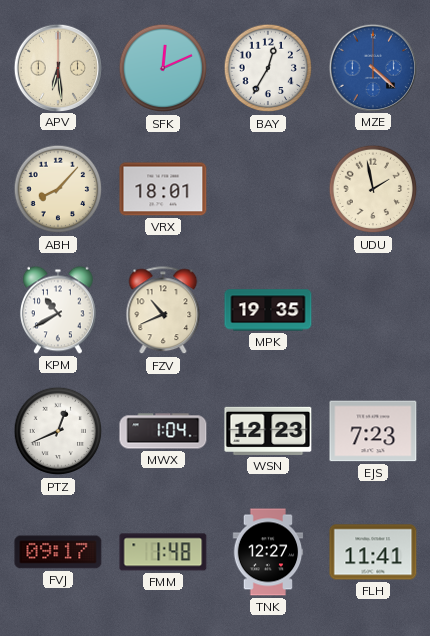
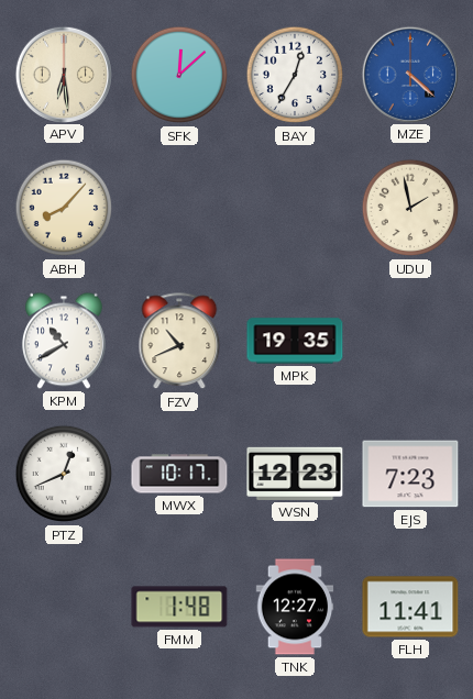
SFK: 12:11 -> 12:08 (179, 75)
VRX: 18:01 -> none (163, 189)
MWX: 1:04 -> 10:17 (179, 474)
FVJ: 09:17 -> none (58, 552)
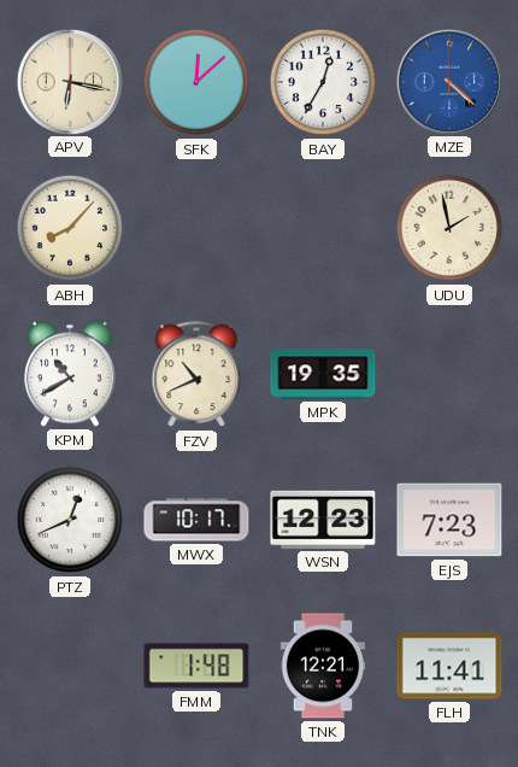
APV: 6:29 -> 6:17 (69, 81)
TNK: 12:27 -> 12:21 (323, 666)
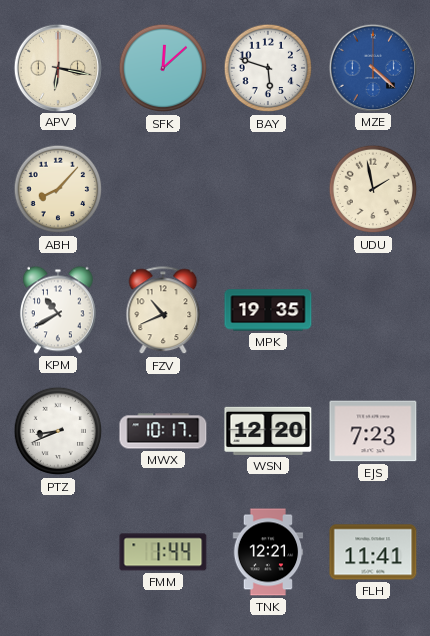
BAY: 12:35 -> 5:48 (268, 68)
PTZ: 12:41 -> 8:41 (58, 431)
WSN: 12:23 -> 12:20 (268, 431)
FMM: 1:48 -> 1:44 (163, 552)
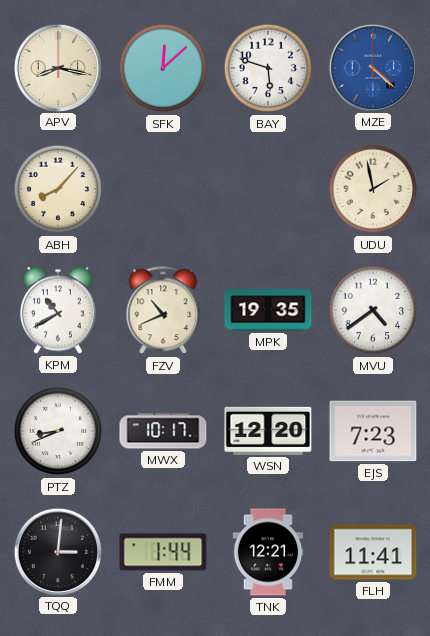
APV: 6:17 -> 8:17 (57, 67)
MVU: none -> 4:39 (373, 310)
TQQ: none -> 3:01 (57, 551)
